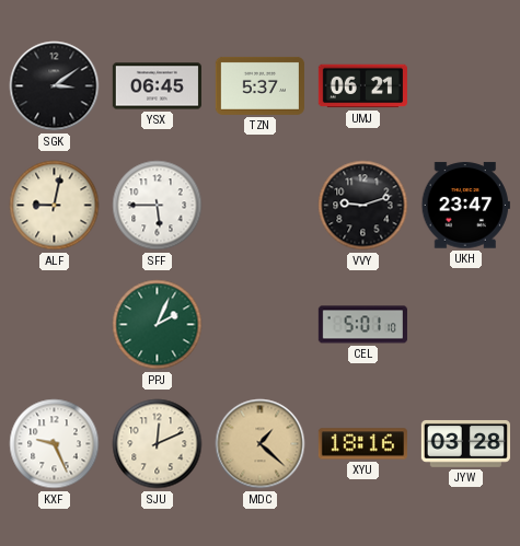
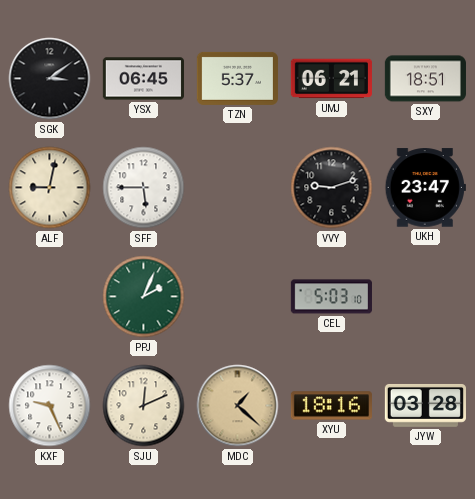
SXY: none -> 18:51 (425, 79)
CEL: 5:01 -> 5:03 (331, 297)
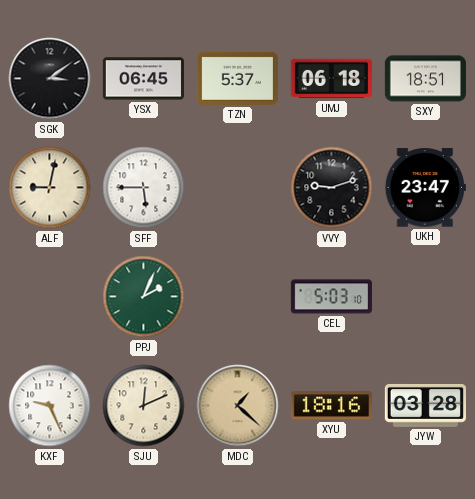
UMJ: 06:21 -> 06:18 (331, 79)
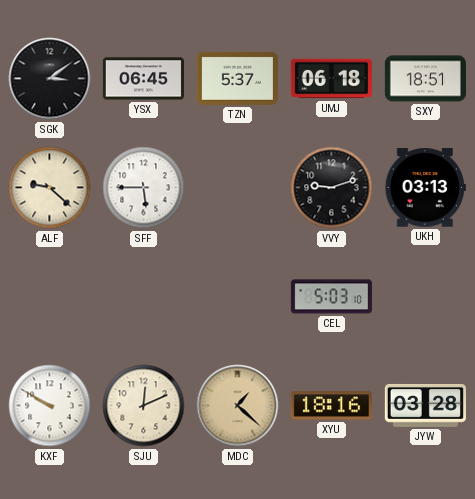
ALF: 9:02 -> 9:22 (50, 188)
UKH: 23:47 -> 03:13 (425, 188)
PPJ: 2:04 -> none (144, 297)
KXF: 9:26 -> 9:50 (50, 406)
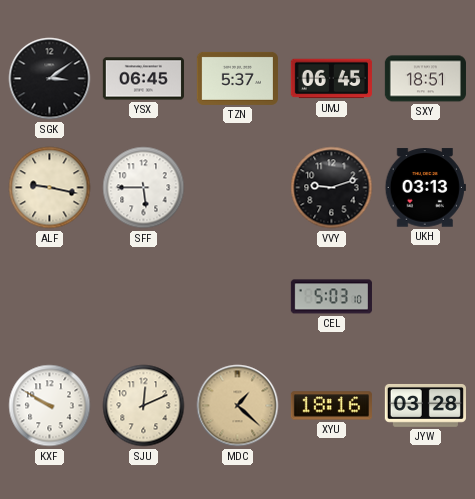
UMJ: 06:18 -> 06:45 (331, 79)
ALF: 9:22 -> 9:17 (50, 188)
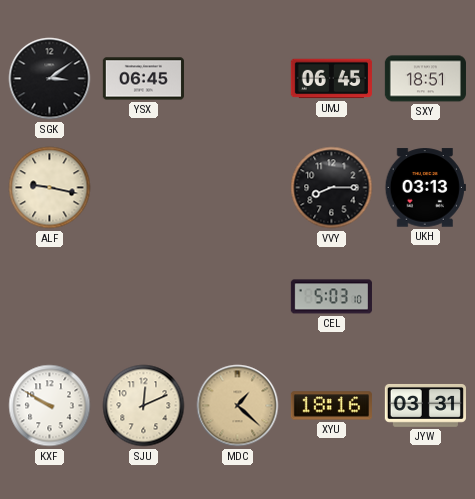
TZN: 5:37 -> none (237, 78)
SFF: 5:45 -> none (144, 188)
VVY: 9:12 -> 8:15 (332, 188)
JYW: 03:28 -> 03:31 (425, 405)
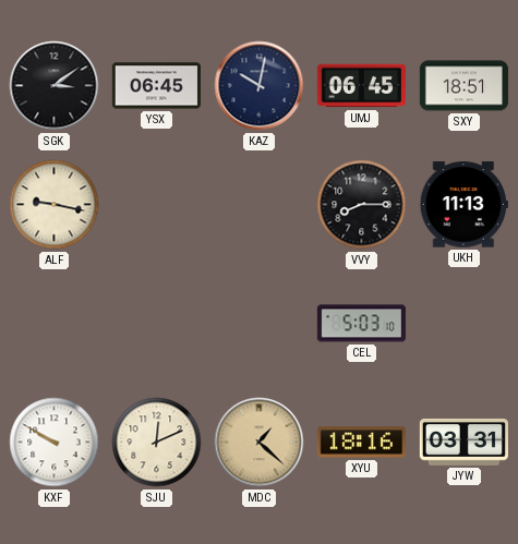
KAZ: none -> 10:02 (260, 86)
UKH: 03:13 -> 11:13 (463, 205)
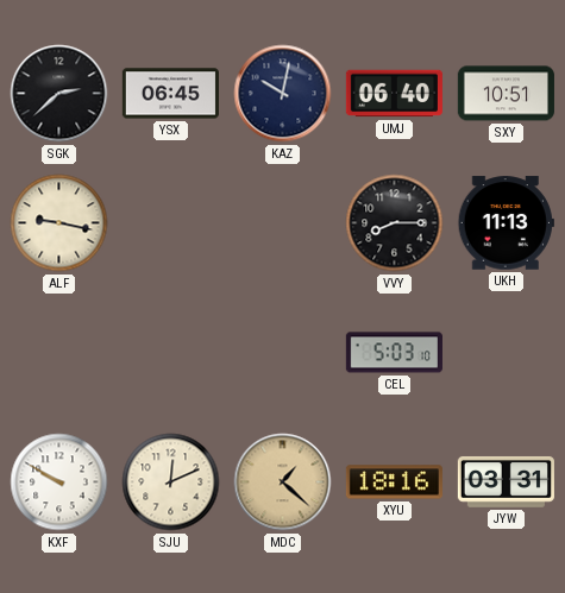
SGK: 3:09 -> 2:38 (59, 94)
UMJ: 06:45 -> 06:40 (394, 94)
SXY: 18:51 -> 10:51 (506, 94)
